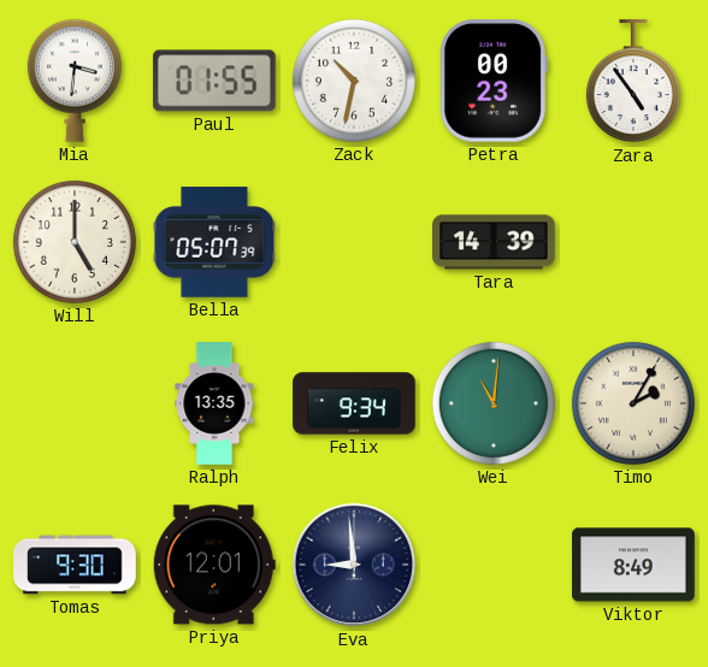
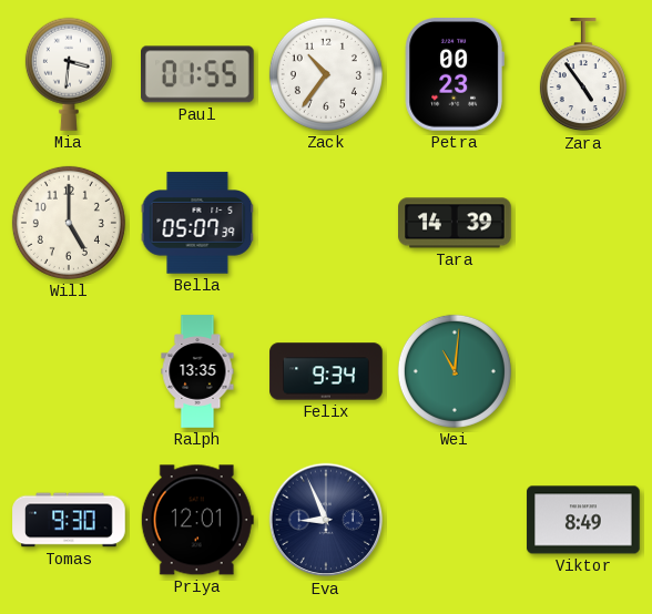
Zack: 10:32 -> 10:36 (326, 74)
Timo: 2:05 -> none (633, 403)
Eva: 8:59 -> 8:56 (326, 520)
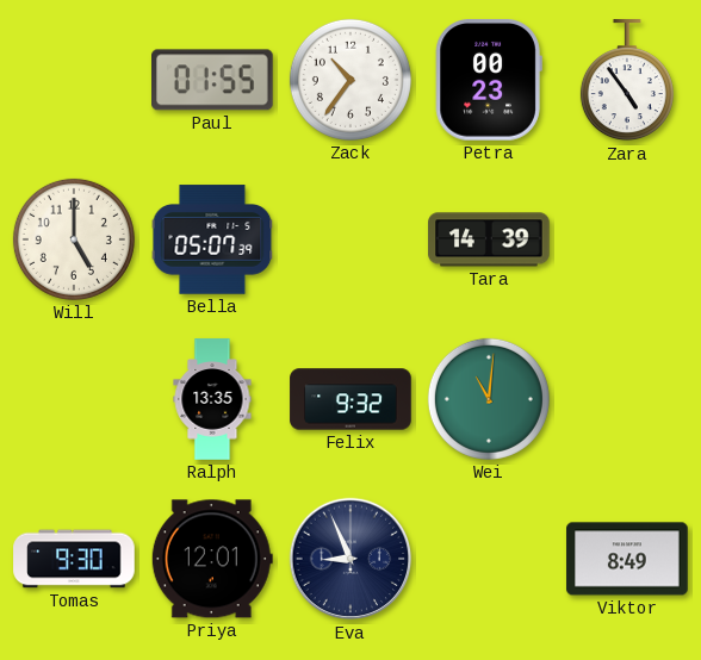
Mia: 3:31 -> none (69, 74)
Felix: 9:34 -> 9:32 (350, 399)
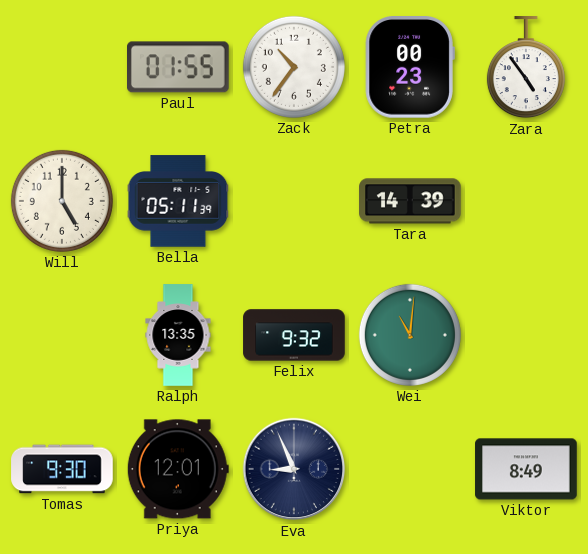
Bella: 05:07 -> 05:11 (178, 201)
